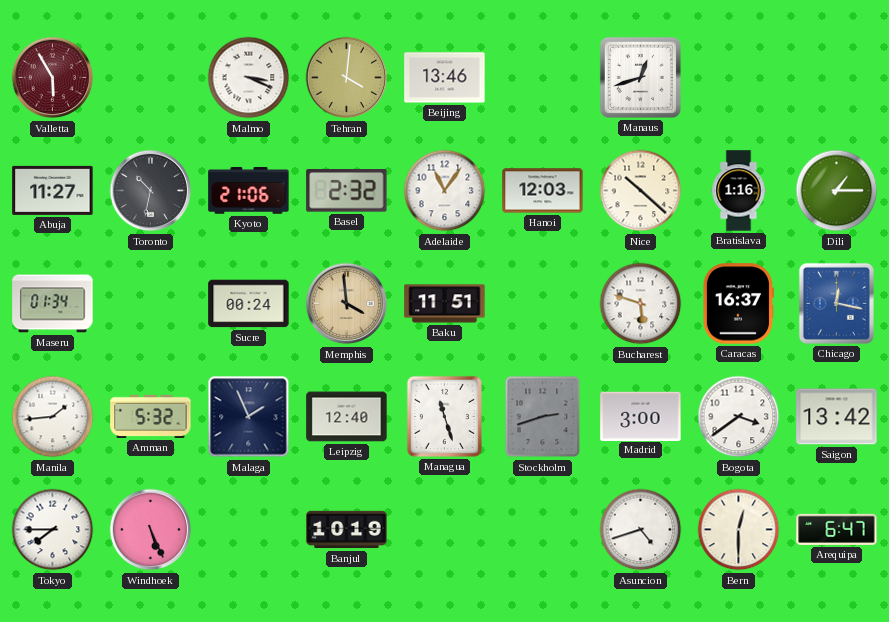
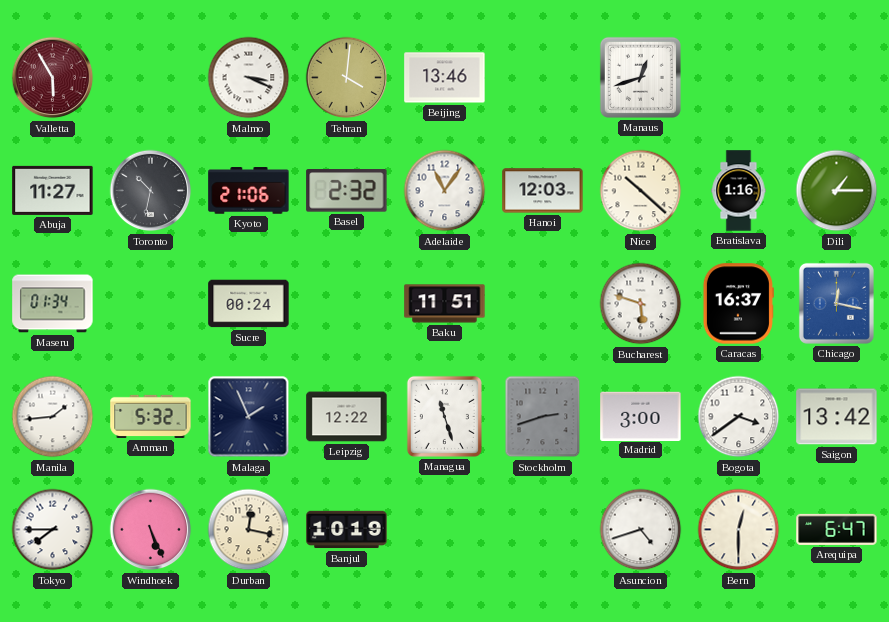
Memphis: 3:59 -> none (347, 304)
Leipzig: 12:40 -> 12:22 (347, 417)
Durban: none -> 12:17 (249, 530)
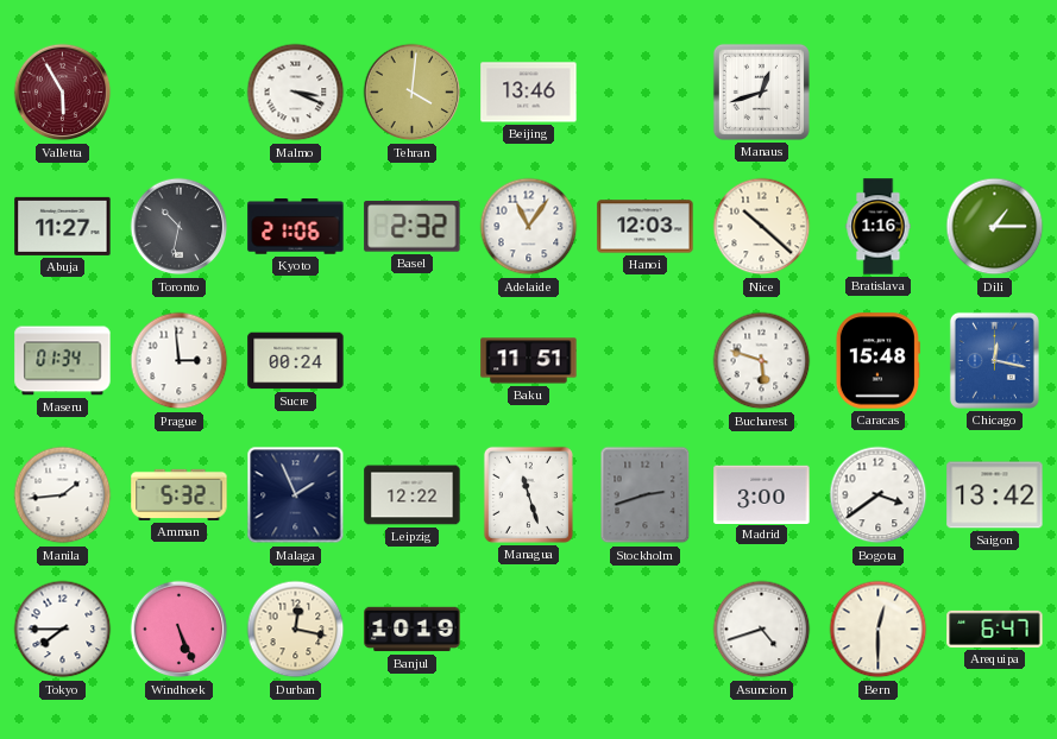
Prague: none -> 2:59 (180, 361)
Caracas: 16:37 -> 15:48 (877, 361)
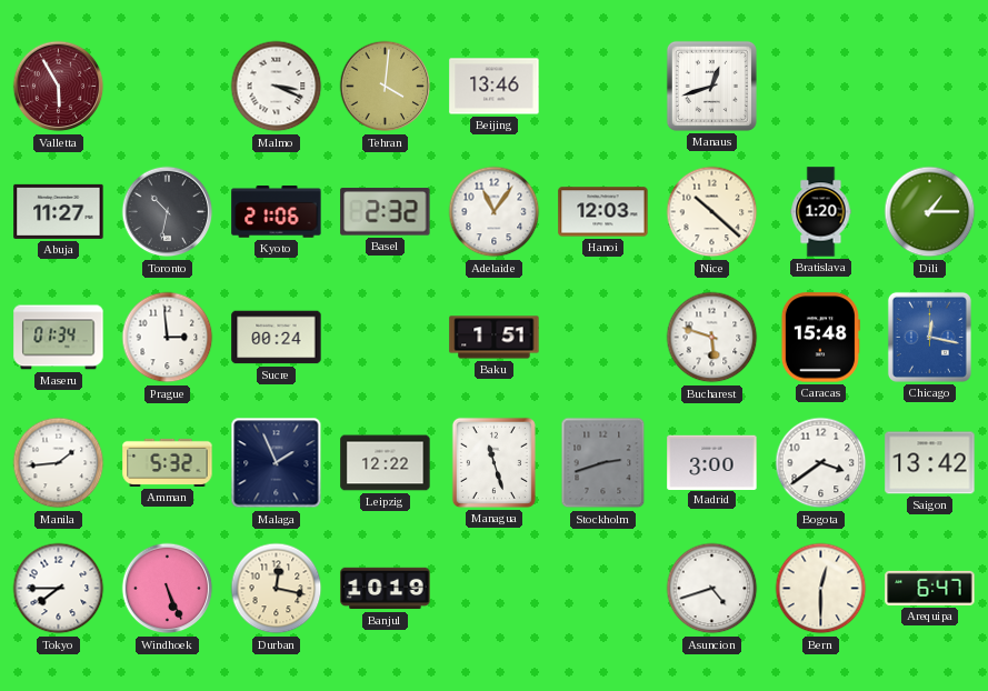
Bratislava: 1:16 -> 1:20 (821, 212)
Baku: 11:51 -> 1:51 (495, 338)
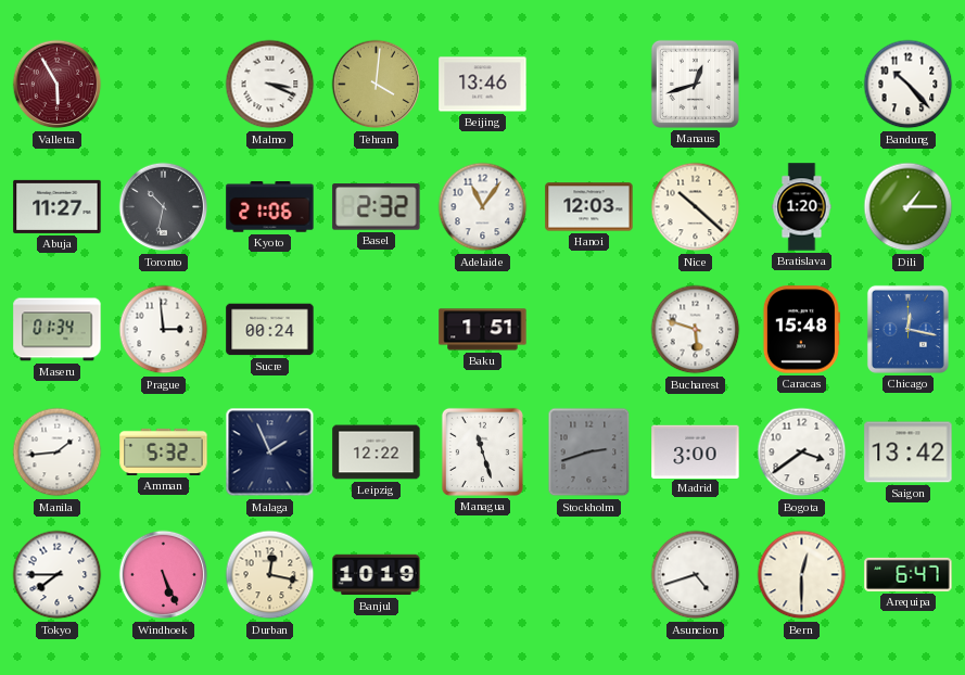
Bandung: none -> 10:23 (909, 85)
